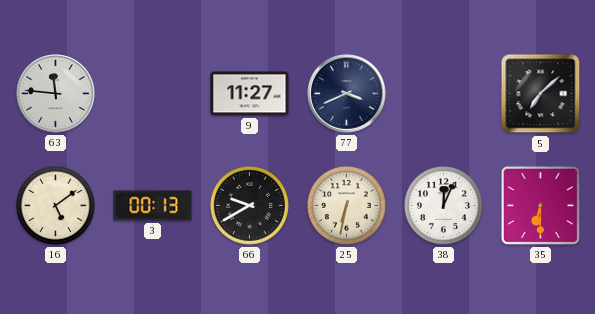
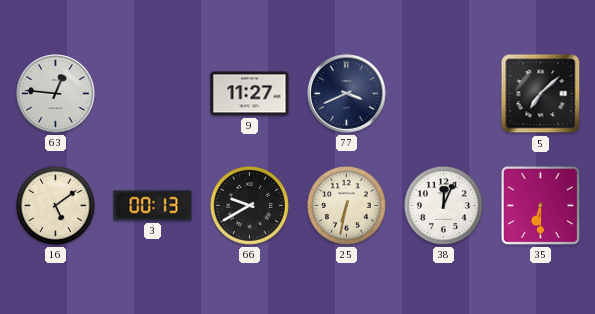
63: 11:46 -> 12:46 (56, 94)
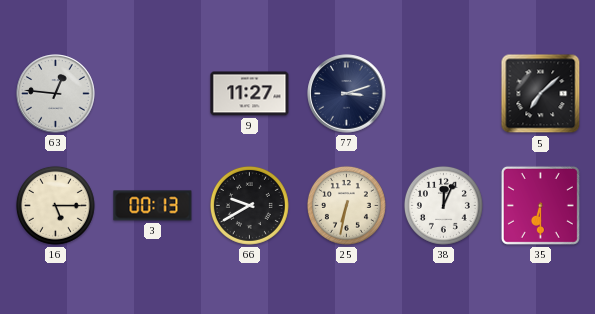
77: 3:41 -> 3:12 (347, 94)
16: 5:09 -> 5:15 (55, 205)
